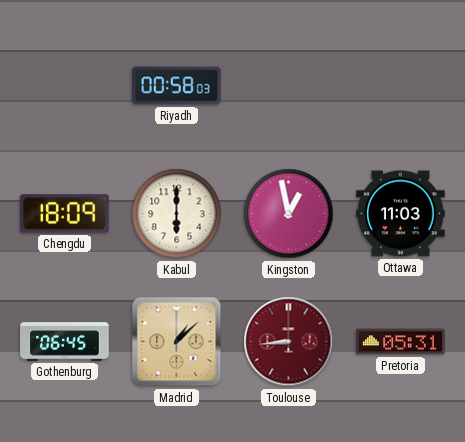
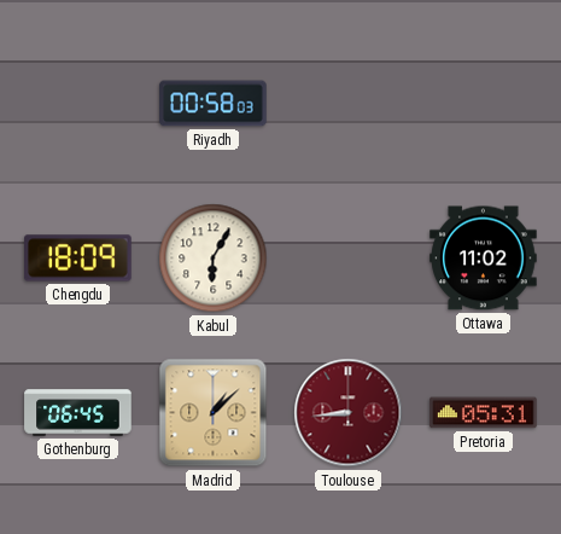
Kabul: 6:00 -> 6:05 (214, 259)
Kingston: 12:58 -> none (289, 214)
Ottawa: 11:03 -> 11:02 (484, 259)
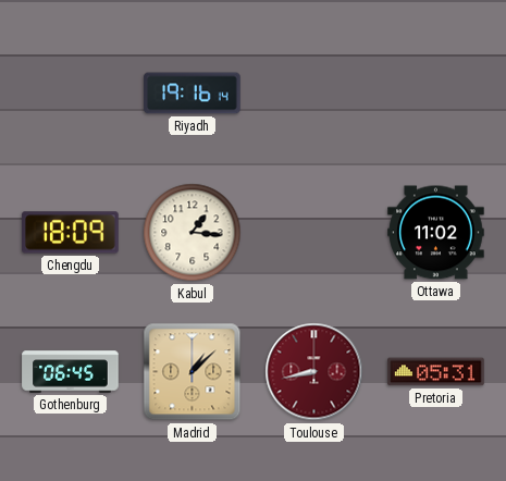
Riyadh: 00:58 -> 19:16 (193, 94)
Kabul: 6:05 -> 1:16 (193, 233)
Toulouse: 8:44 -> 8:43 (314, 372)
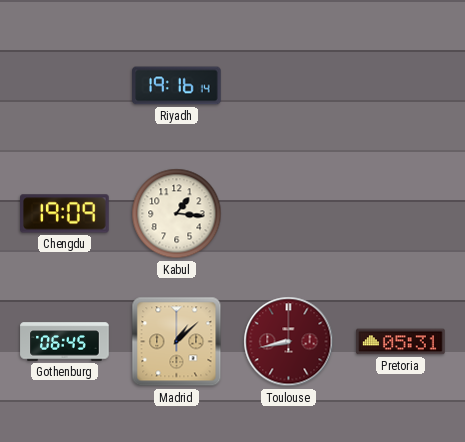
Chengdu: 18:09 -> 19:09 (65, 214)
Ottawa: 11:02 -> none (436, 233)
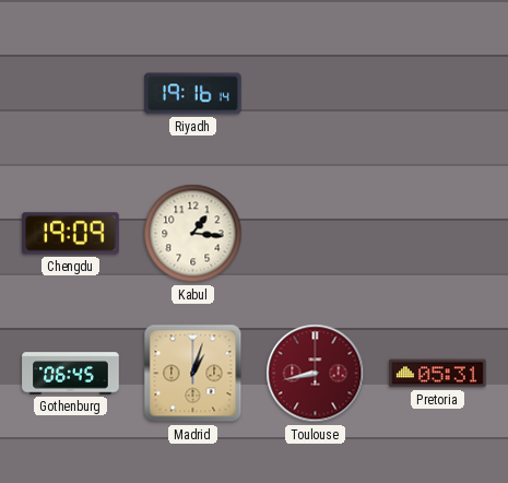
Madrid: 1:08 -> 1:03 (193, 374)
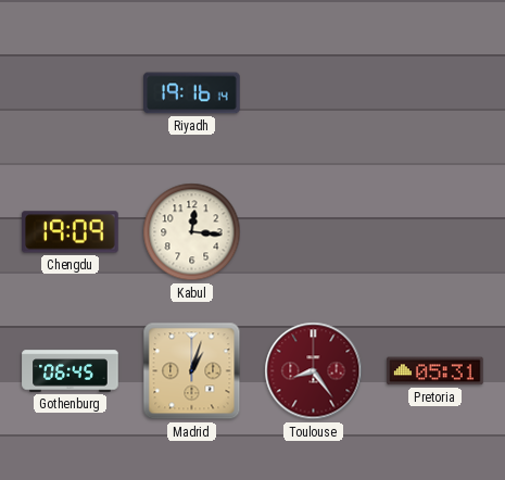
Kabul: 1:16 -> 12:16 (192, 232)
Toulouse: 8:43 -> 8:24 (314, 371)
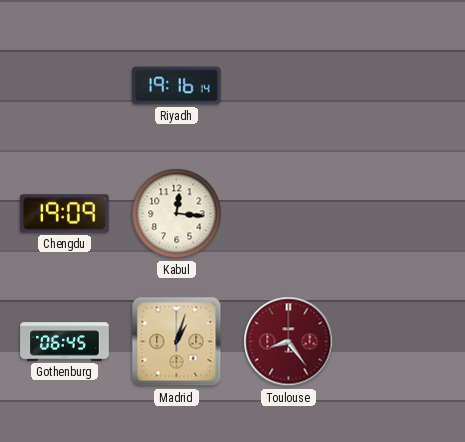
Pretoria: 05:31 -> none (435, 371)
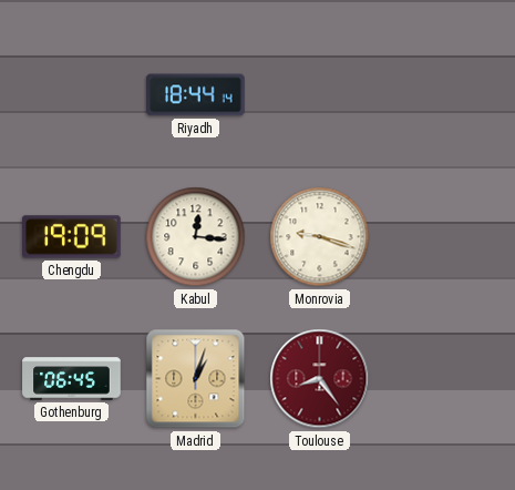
Riyadh: 19:16 -> 18:44 (196, 95)
Monrovia: none -> 9:18 (320, 237)
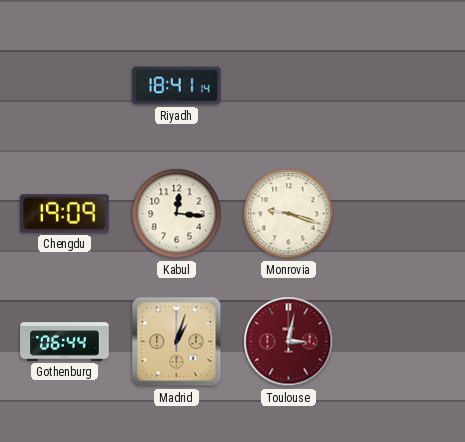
Riyadh: 18:44 -> 18:41 (177, 86)
Gothenburg: 06:45 -> 06:44 (65, 342)
Toulouse: 8:24 -> 3:02 (289, 342)
